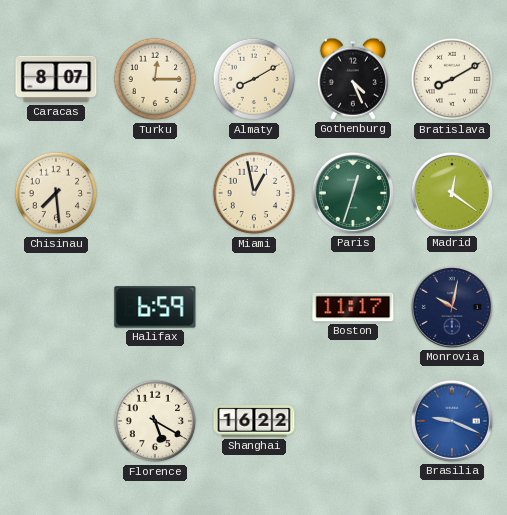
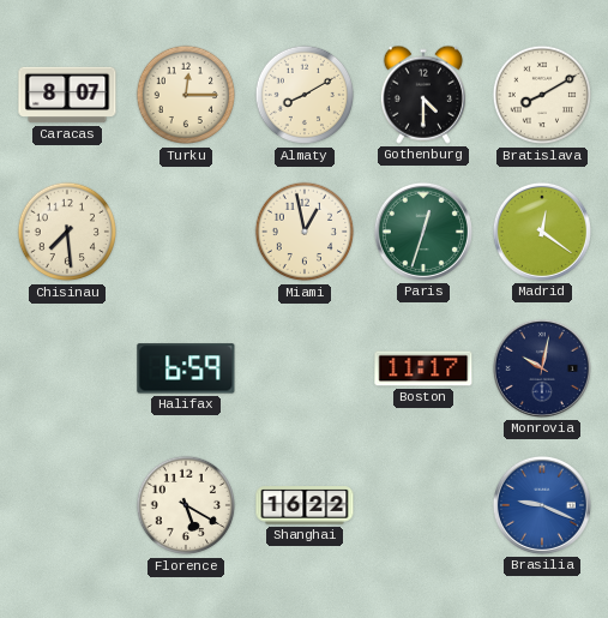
Gothenburg: 4:26 -> 4:30 (422, 95)
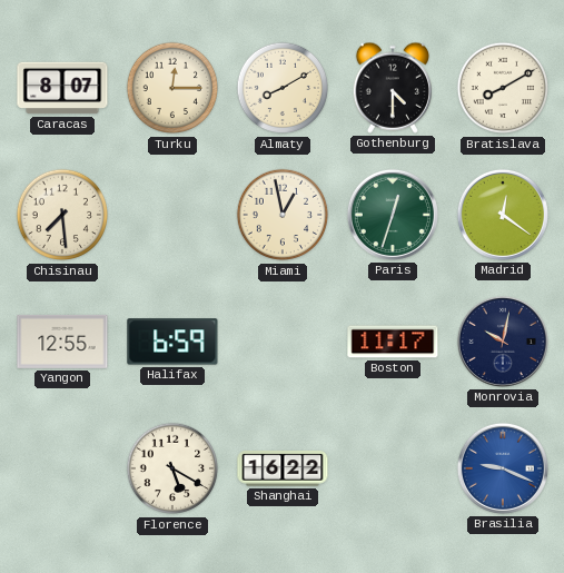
Yangon: none -> 12:55 (62, 342)
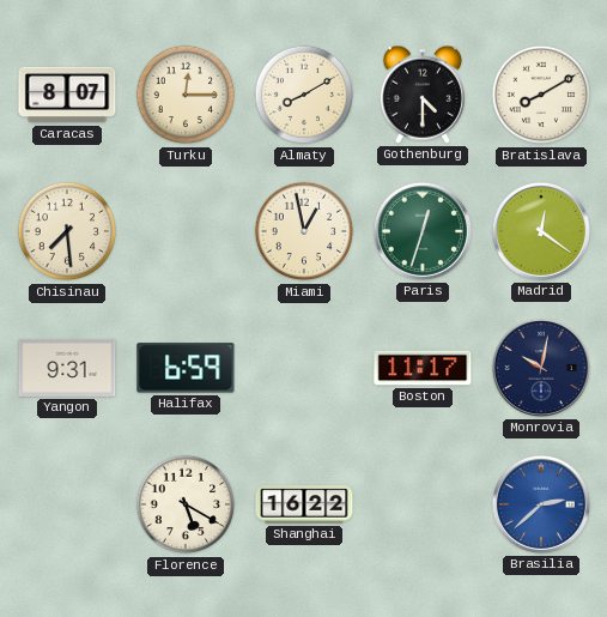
Yangon: 12:55 -> 9:31 (67, 368)
Brasilia: 9:19 -> 2:38 (541, 504)
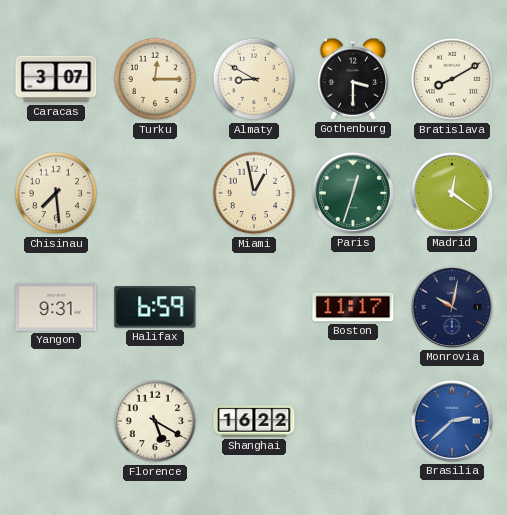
Caracas: 8:07 -> 3:07 (56, 79)
Almaty: 8:10 -> 8:50 (254, 79)
Gothenburg: 4:30 -> 3:30 (352, 79)
